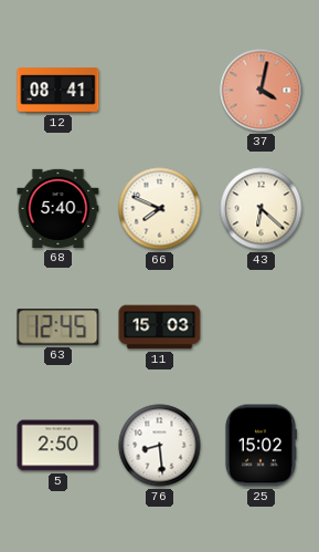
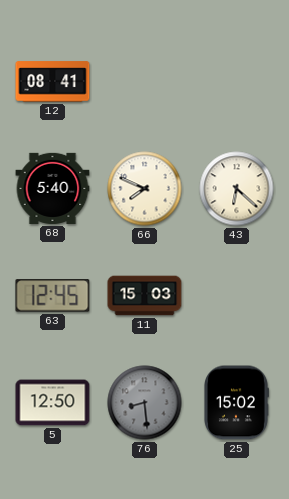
37: 4:02 -> none (262, 91)
5: 2:50 -> 12:50 (53, 403)
76 dial: white -> grey (145, 403)
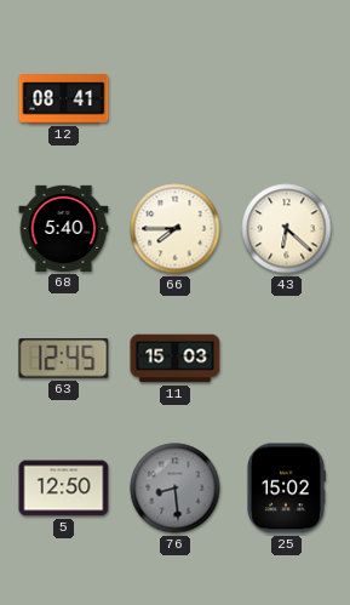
66: 7:49 -> 7:45 (176, 229)
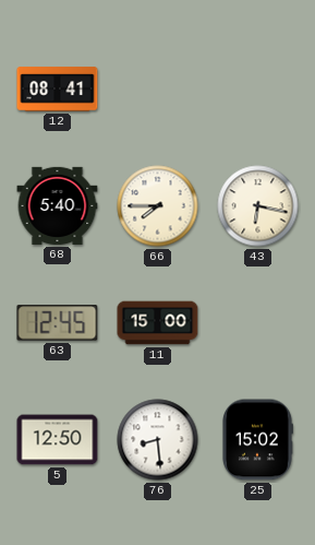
43: 6:22 -> 6:17 (258, 206)
11: 15:03 -> 15:00 (158, 323)
76 dial: grey -> white (158, 440)
